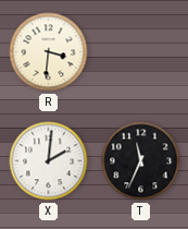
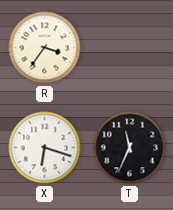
R: 3:31 -> 3:36 (45, 48)
X: 2:01 -> 6:18 (45, 148)
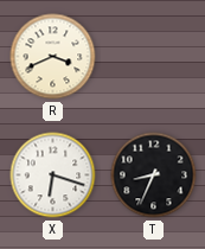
R: 3:36 -> 3:41 (53, 57)
T: 11:34 -> 8:34 (154, 175)
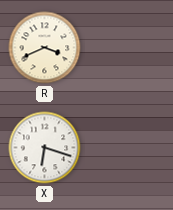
T: 8:34 -> none (154, 175)
